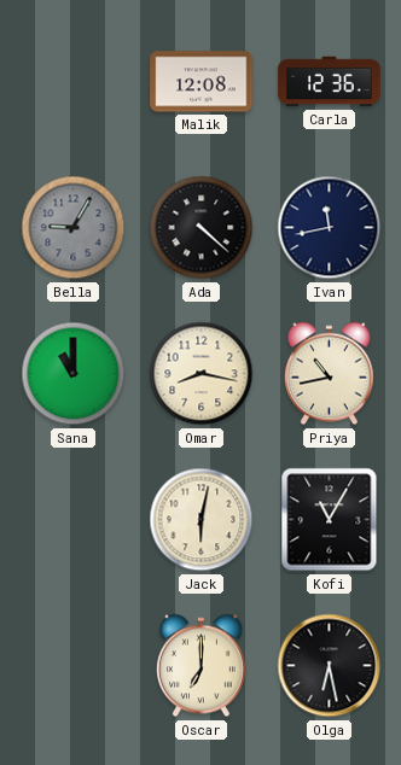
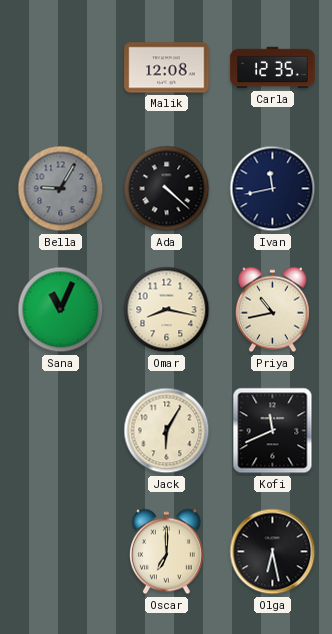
Carla: 12:36 -> 12:35 (273, 68)
Sana: 11:00 -> 11:04 (61, 310)
Jack: 6:02 -> 6:05 (167, 431)
Kofi: 11:05 -> 11:41 (273, 431)
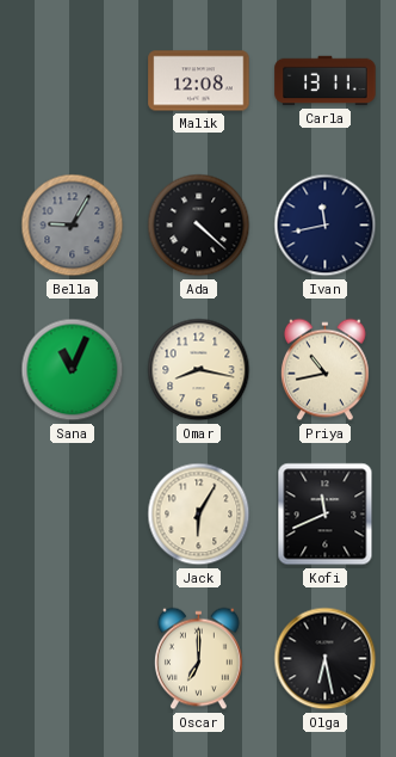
Carla: 12:35 -> 13:11 (326, 81)
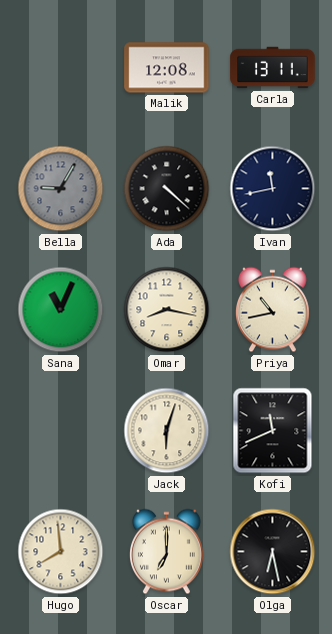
Jack: 6:05 -> 6:03 (167, 431)
Hugo: none -> 7:59 (61, 552)
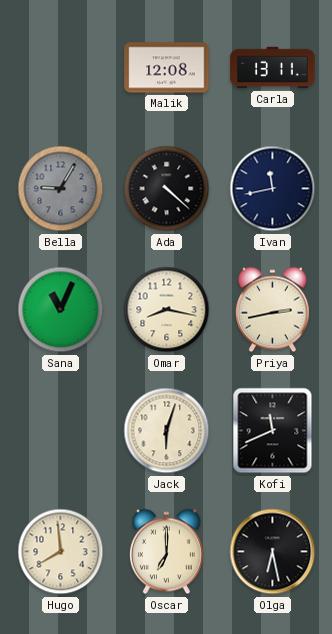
Priya: 10:43 -> 2:43 (272, 310)
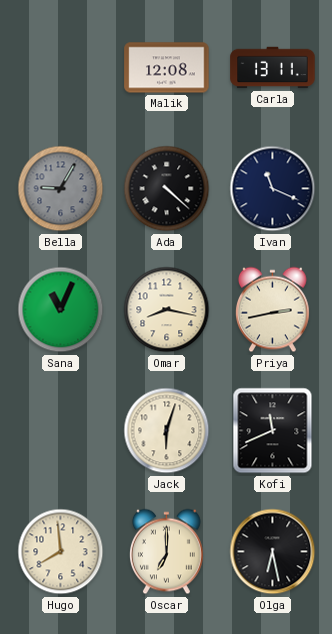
Ivan: 11:43 -> 11:19 (273, 189)
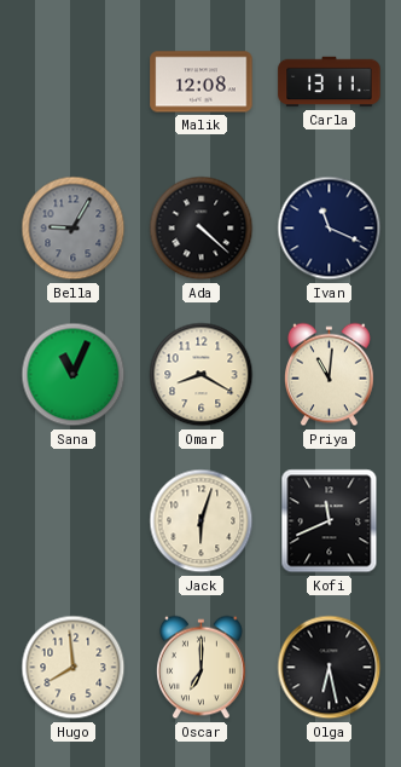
Omar: 8:17 -> 8:20 (202, 375)
Priya: 2:43 -> 11:01 (329, 375)
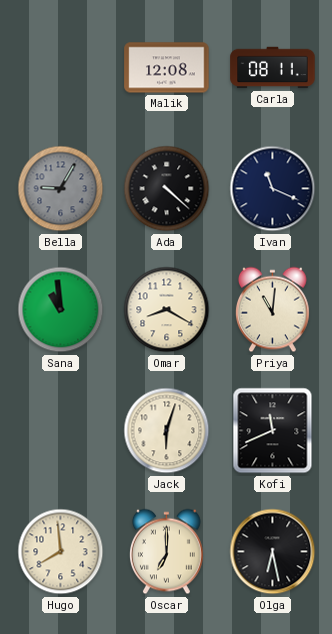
Carla: 13:11 -> 08:11 (273, 68)
Sana: 11:04 -> 10:59 (61, 310)
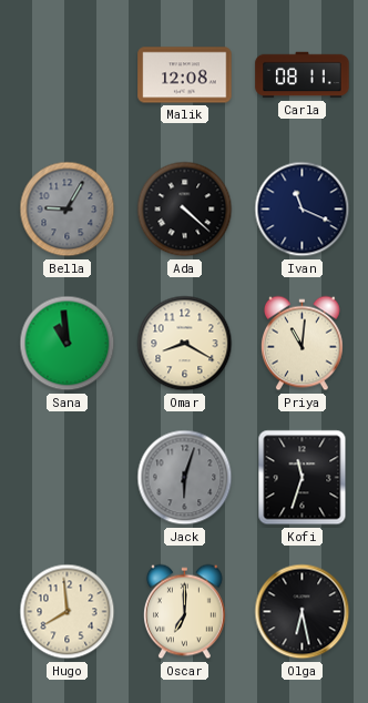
Jack dial: cream -> grey (185, 478)
Kofi: 11:41 -> 11:33 (303, 478)
